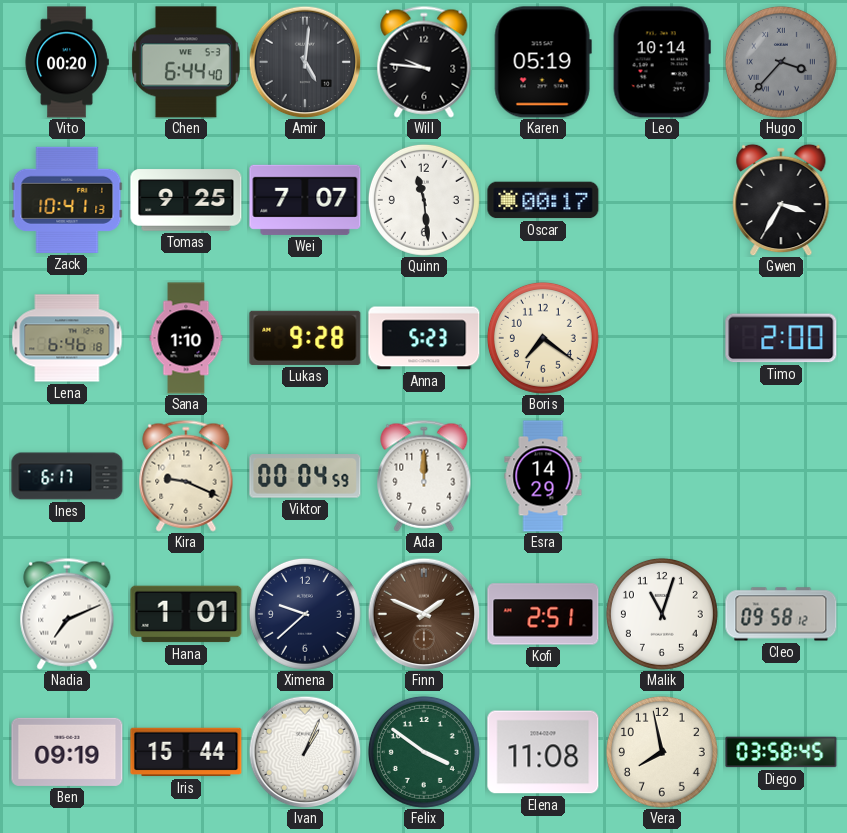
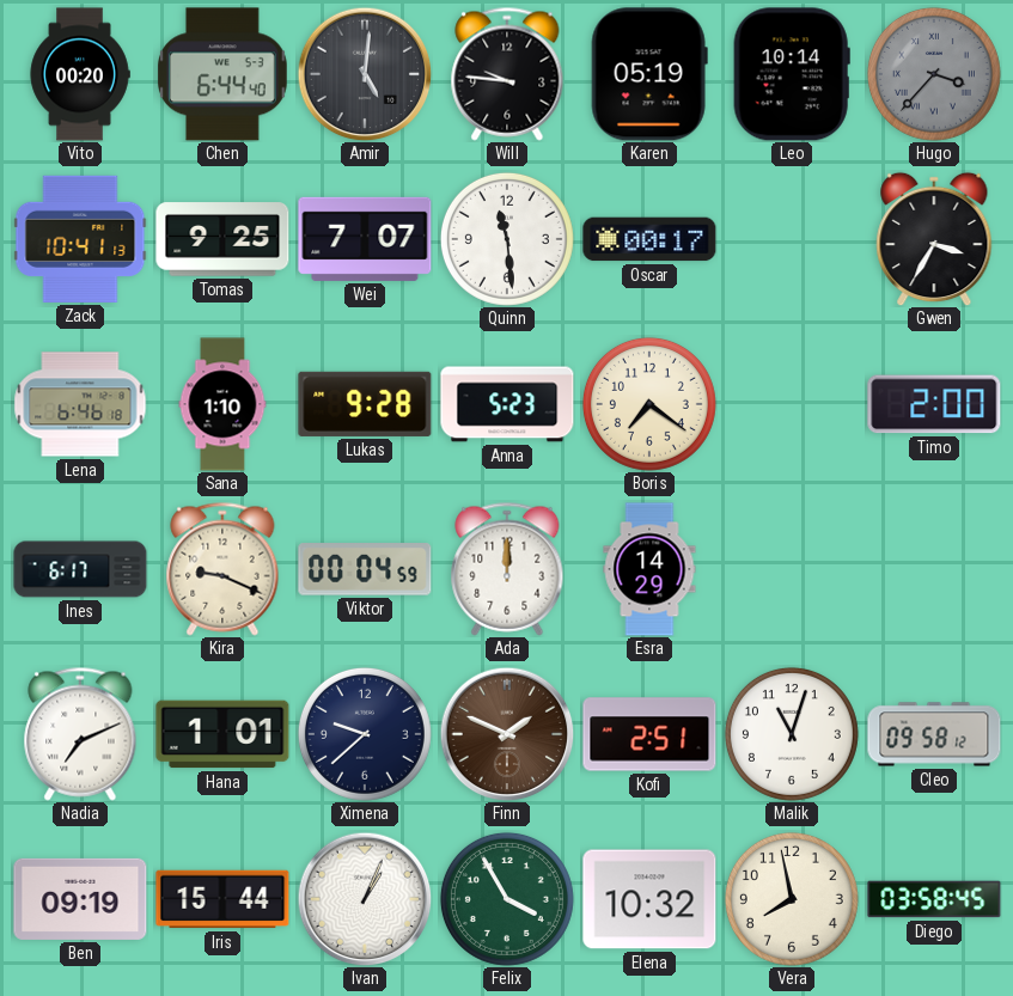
Felix: 3:51 -> 3:55 (507, 899)
Elena: 11:08 -> 10:32 (649, 899)
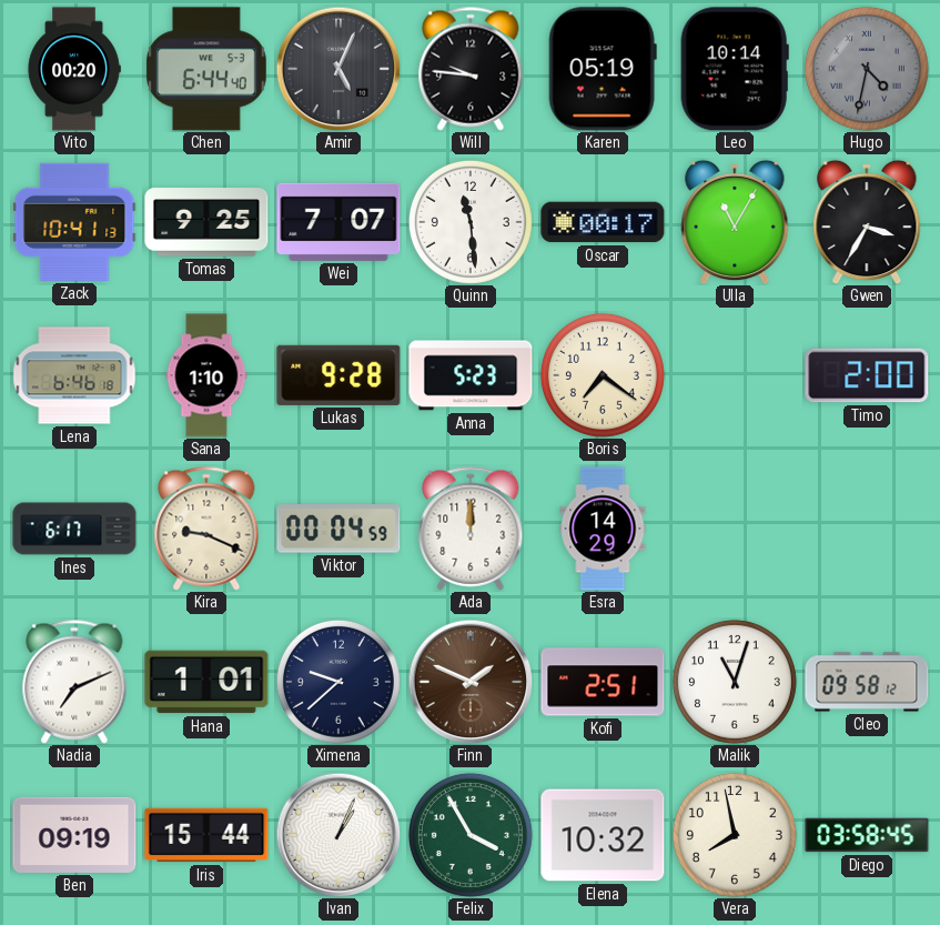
Amir: 5:01 -> 5:04 (338, 69)
Hugo: 3:37 -> 4:32 (867, 69)
Ulla: none -> 11:05 (735, 222)
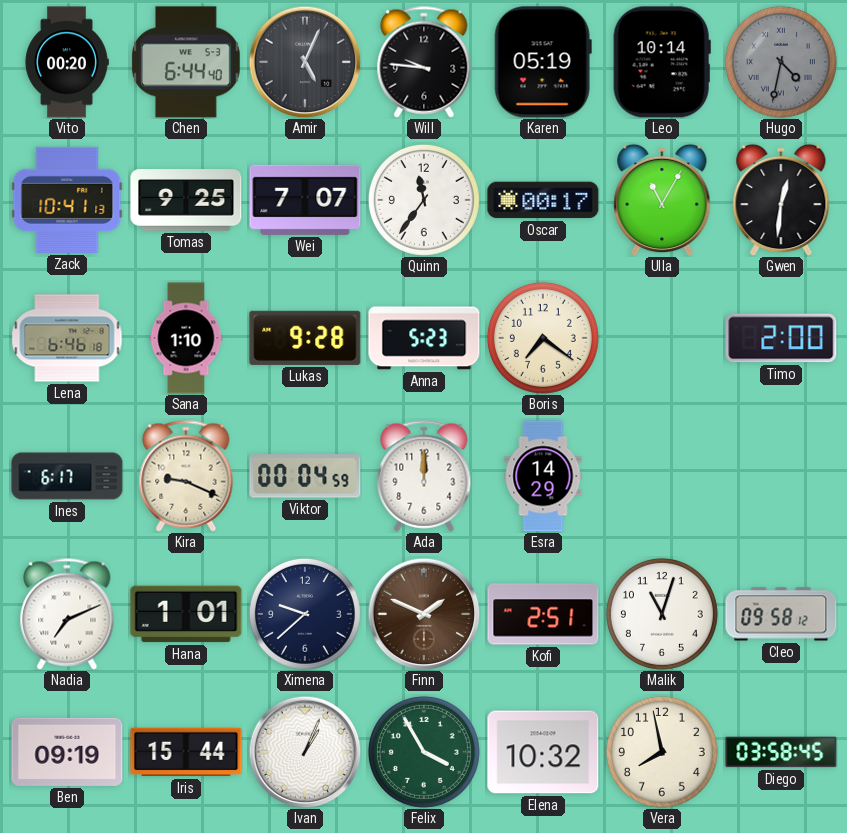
Quinn: 11:29 -> 11:36 (424, 200)
Gwen: 3:35 -> 12:31 (781, 200)
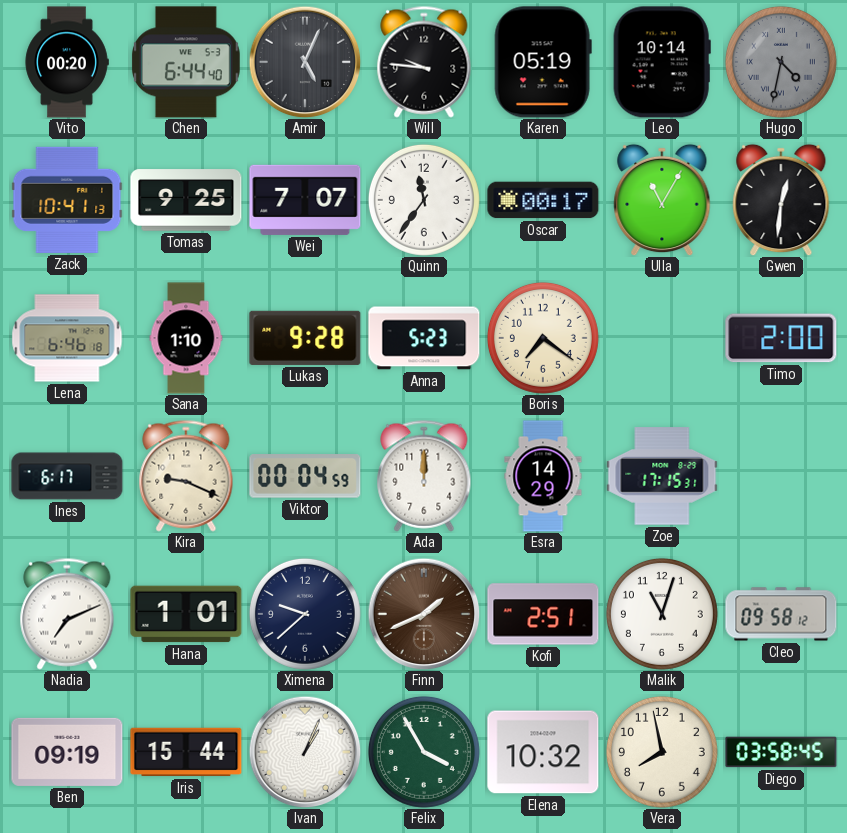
Zoe: none -> 17:15 (662, 476)
Finn: 1:49 -> 1:41 (424, 614)
